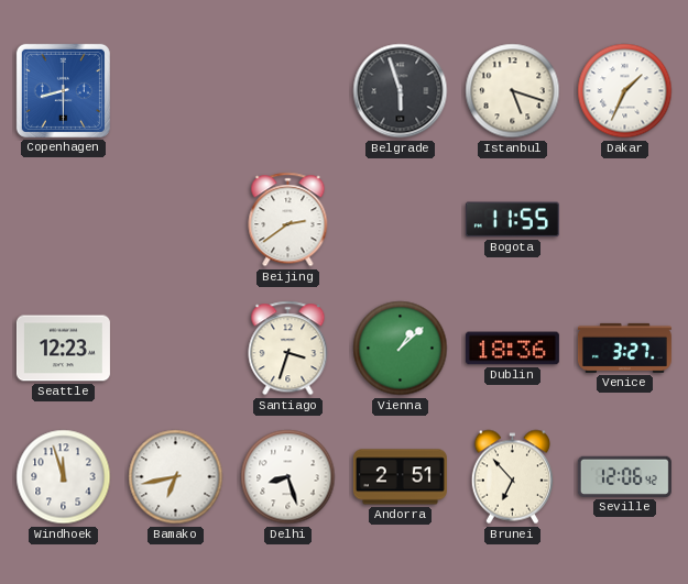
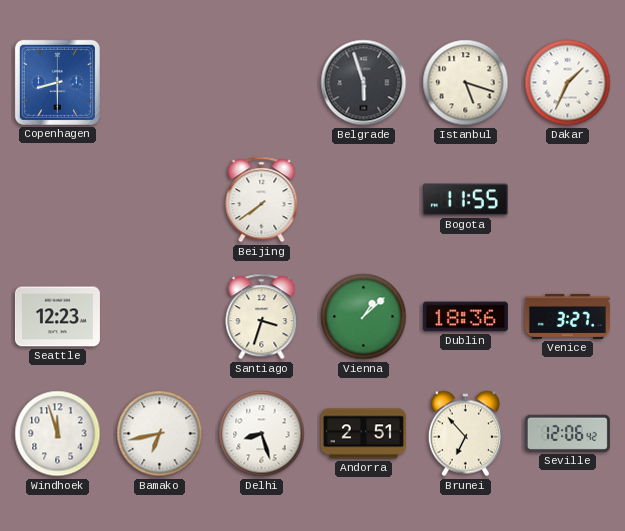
Beijing: 2:39 -> 7:39 (262, 200)
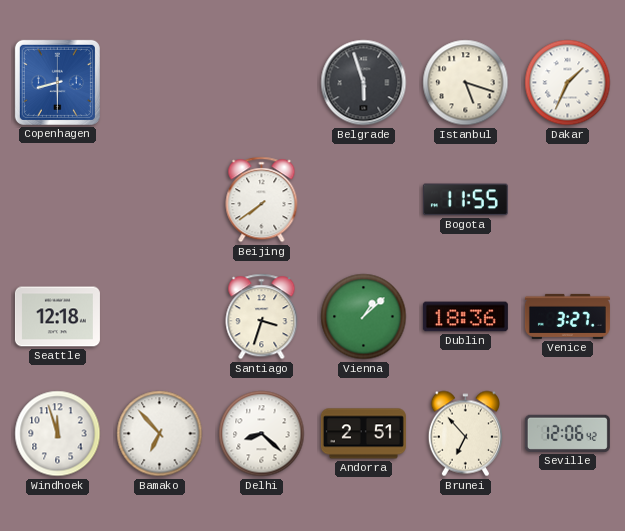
Seattle: 12:23 -> 12:18 (57, 317)
Bamako: 6:43 -> 6:53 (160, 434)
Delhi: 8:27 -> 8:22 (262, 434)
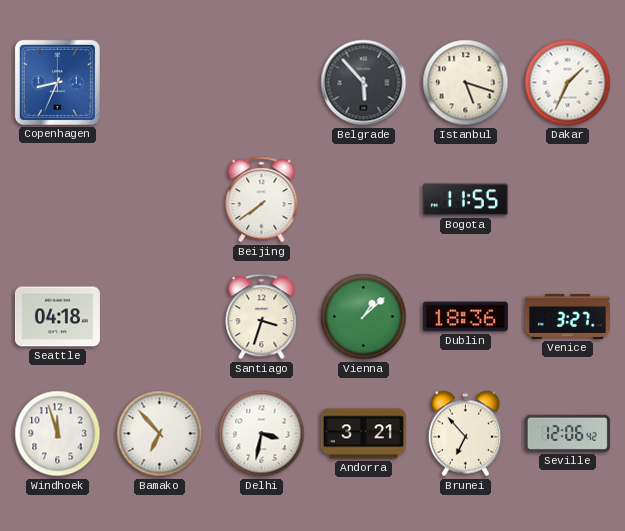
Copenhagen: 8:30 -> 8:34 (57, 82)
Belgrade: 5:57 -> 5:53 (364, 83)
Seattle: 12:18 -> 04:18 (57, 317)
Delhi: 8:22 -> 3:32 (262, 434)
Andorra: 2:51 -> 3:21 (363, 434)
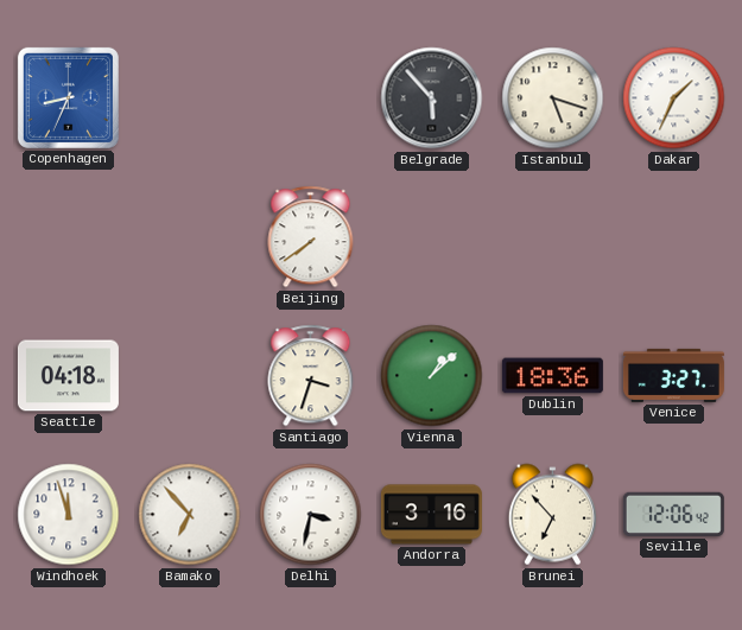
Bogota: 11:55 -> none (465, 200)
Andorra: 3:21 -> 3:16 (431, 515)
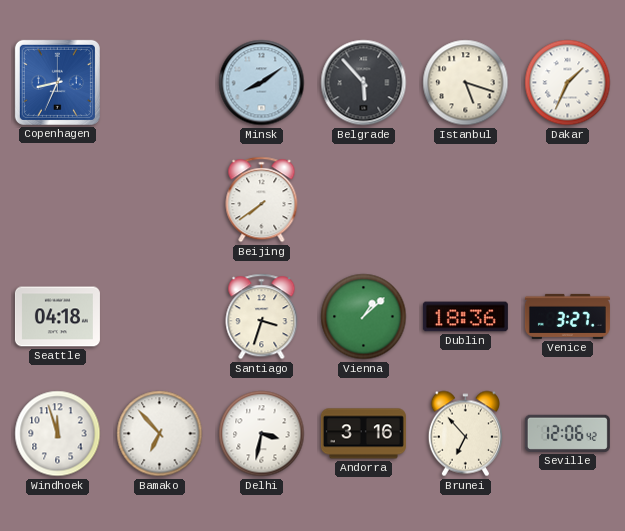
Minsk: none -> 8:09 (262, 83)
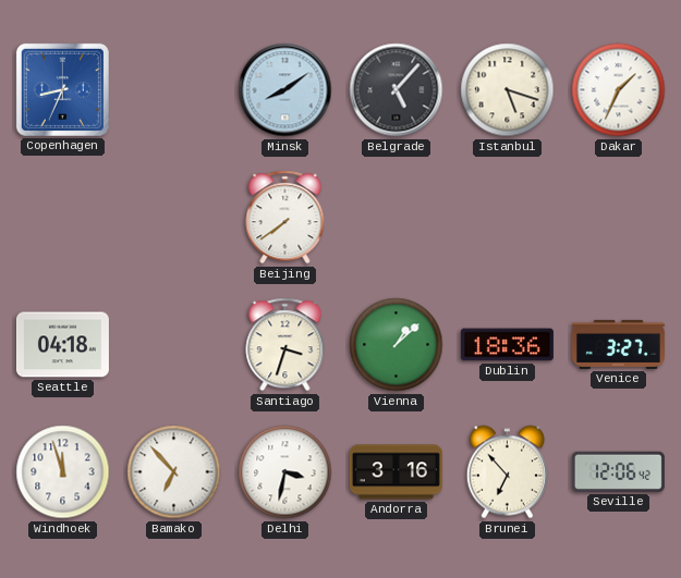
Belgrade: 5:53 -> 5:07 (397, 90)
